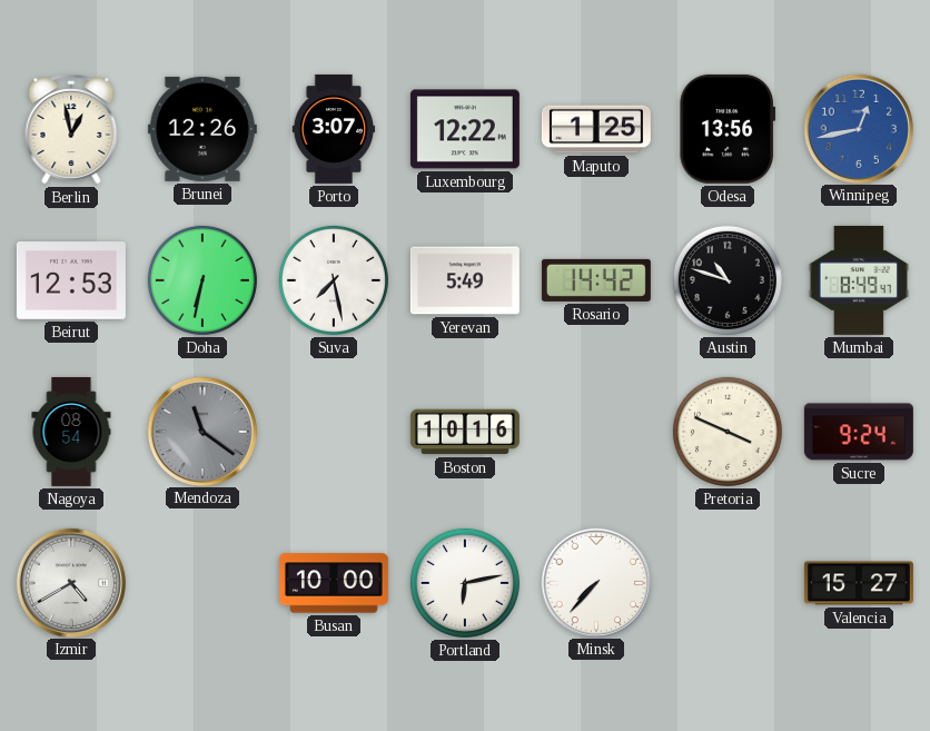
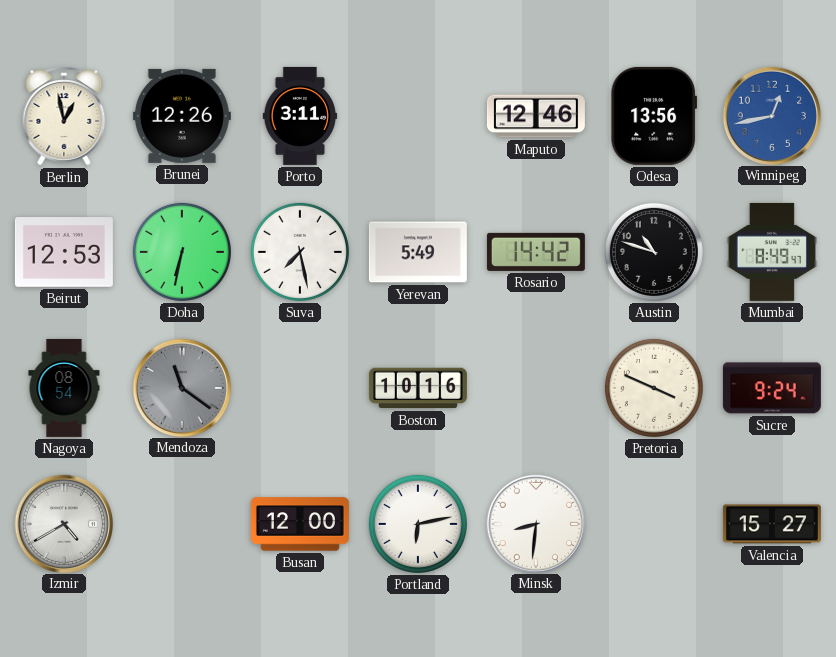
Porto: 3:07 -> 3:11 (300, 116)
Luxembourg: 12:22 -> none (465, 129)
Maputo: 1:25 -> 12:46 (536, 116)
Busan: 10:00 -> 12:00 (300, 524)
Minsk: 7:37 -> 8:31 (535, 523)
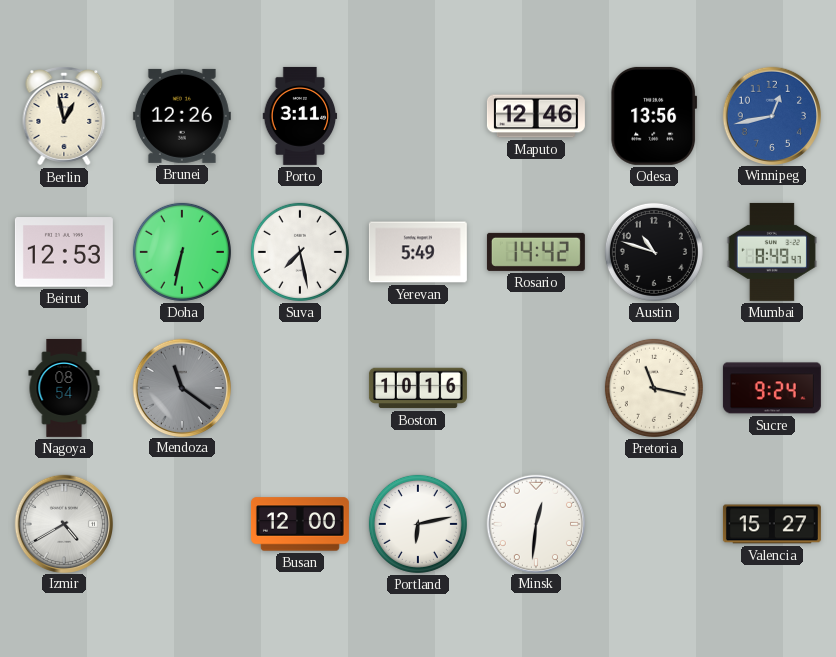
Pretoria: 3:49 -> 11:17 (654, 388)
Minsk: 8:31 -> 12:31 (535, 523)
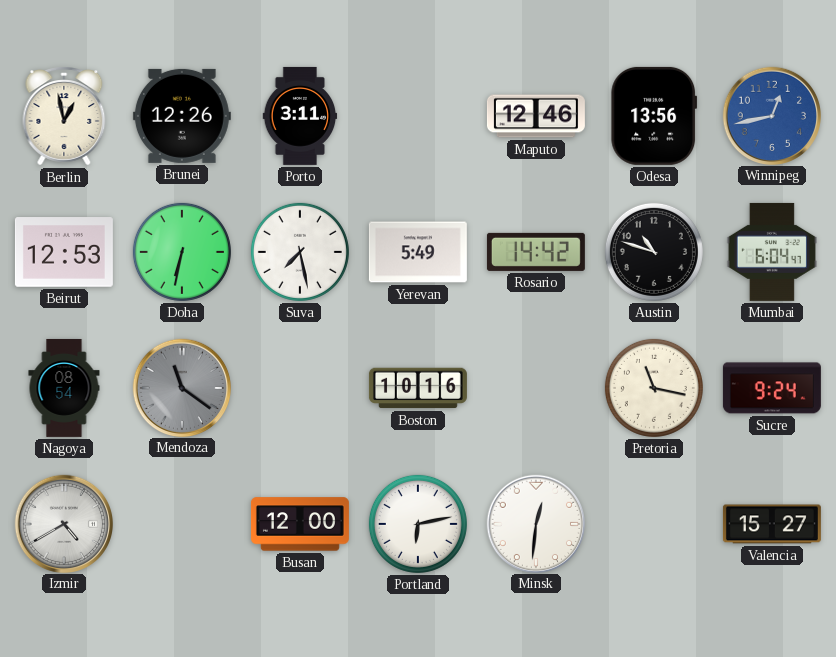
Mumbai: 8:49 -> 6:04 (772, 252)
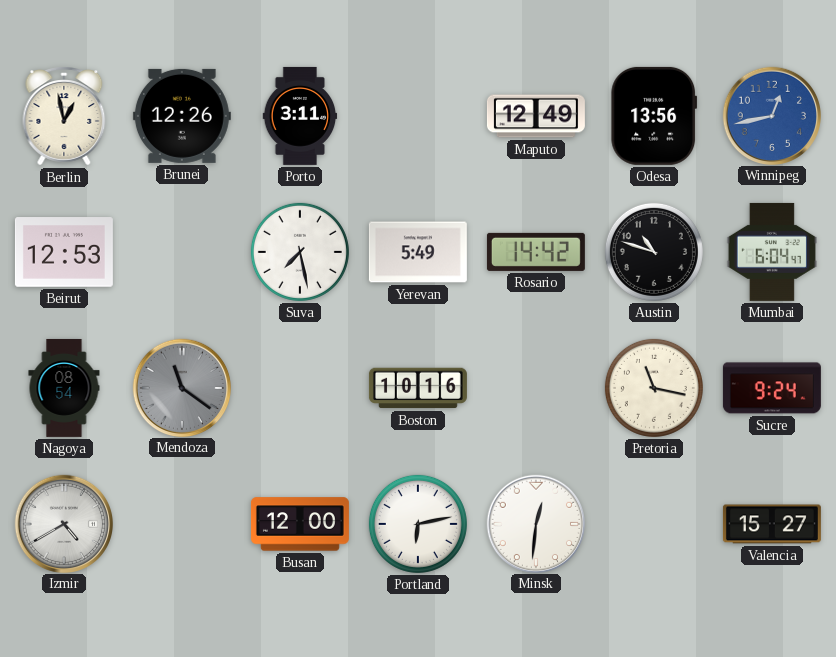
Maputo: 12:46 -> 12:49 (536, 116)
Doha: 6:32 -> none (182, 252)
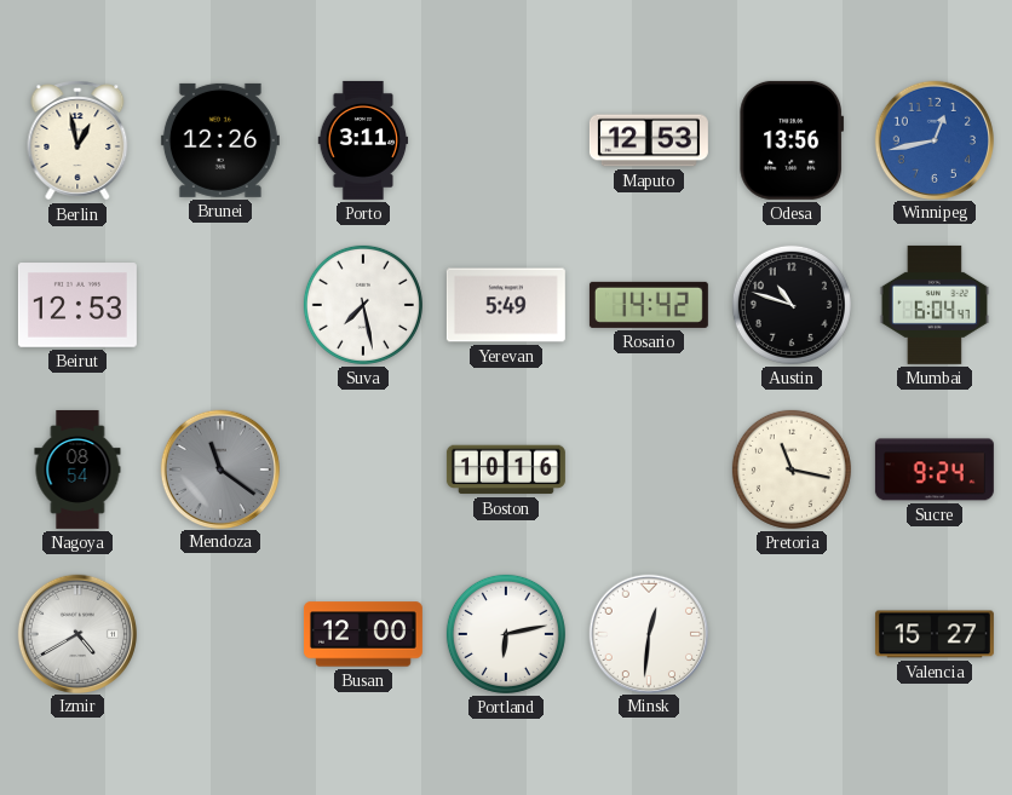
Maputo: 12:49 -> 12:53 (649, 140)
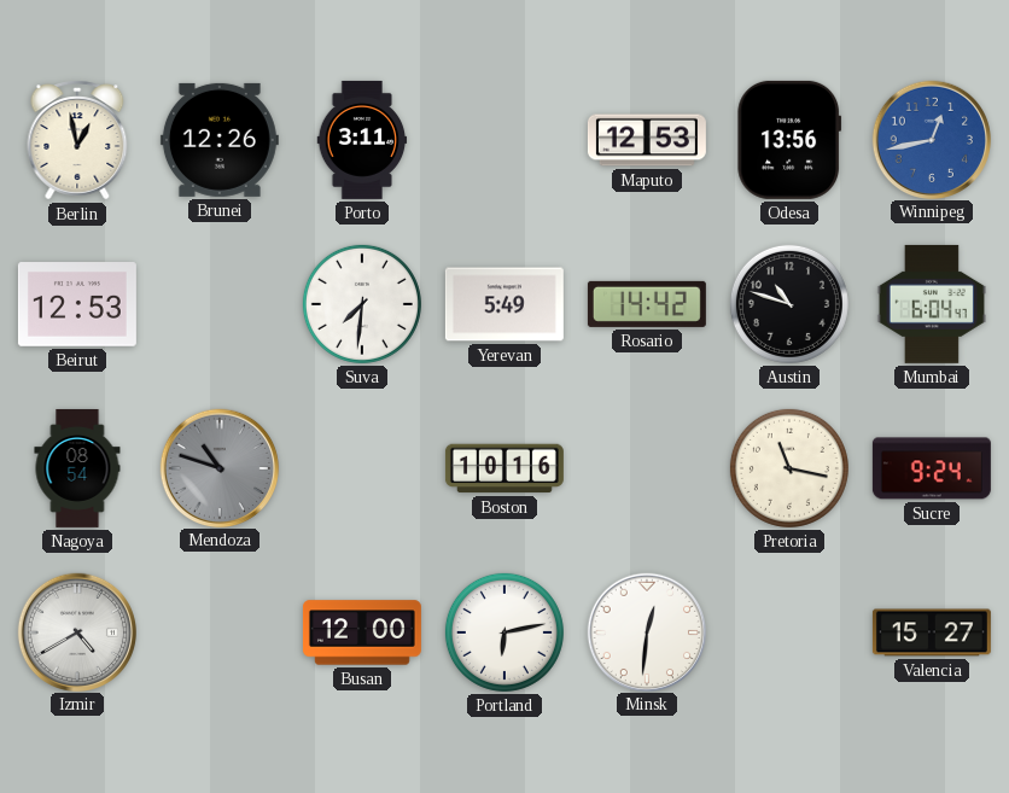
Suva: 7:28 -> 7:31 (362, 304)
Mendoza: 11:21 -> 10:48 (218, 467)
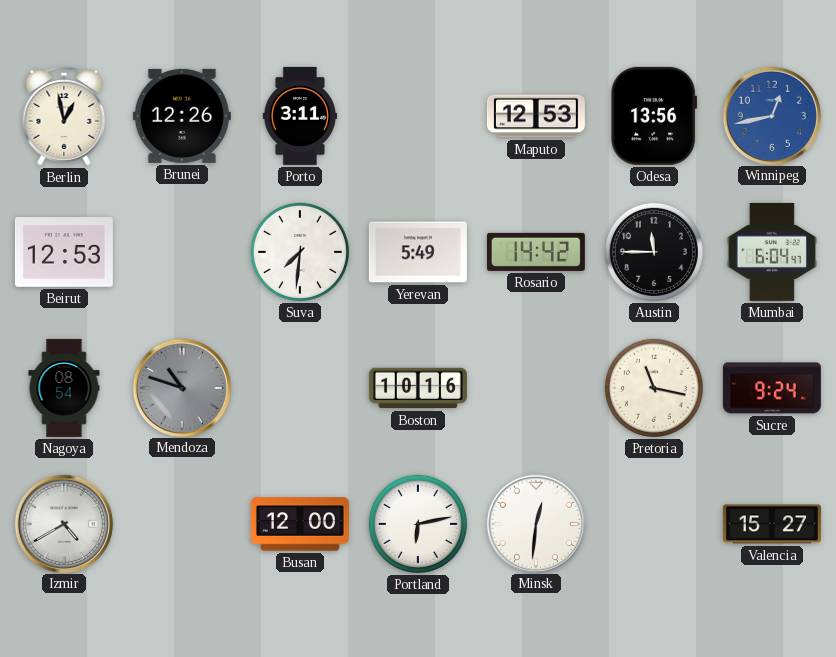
Austin: 10:48 -> 11:45 (654, 252)
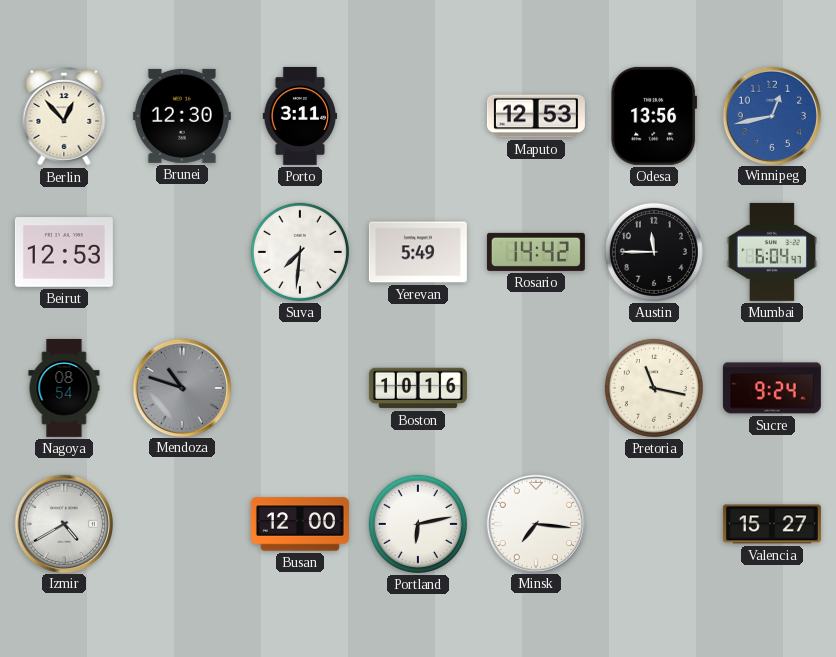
Berlin: 12:58 -> 12:53 (64, 116)
Brunei: 12:26 -> 12:30 (182, 116)
Minsk: 12:31 -> 7:16 (535, 523)
